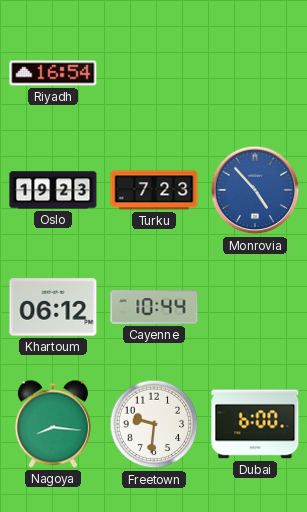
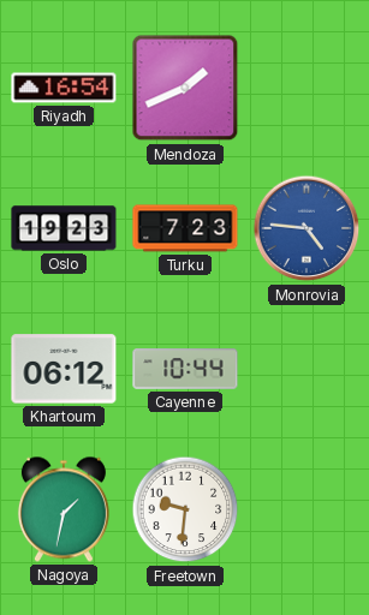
Mendoza: none -> 1:41 (185, 88)
Monrovia: 4:53 -> 4:46 (306, 228)
Nagoya: 8:16 -> 1:32 (64, 509)
Dubai: 6:00 -> none (255, 424)
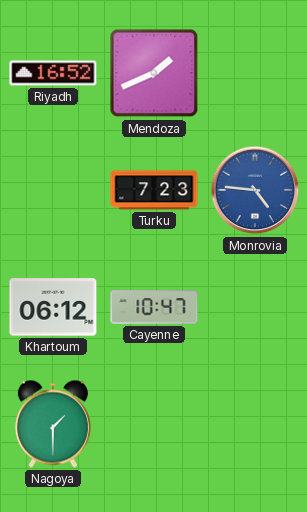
Riyadh: 16:54 -> 16:52 (53, 73)
Oslo: 19:23 -> none (64, 228)
Cayenne: 10:44 -> 10:47 (154, 307)
Nagoya: 1:32 -> 1:30 (53, 424)
Freetown: 9:31 -> none (185, 509)
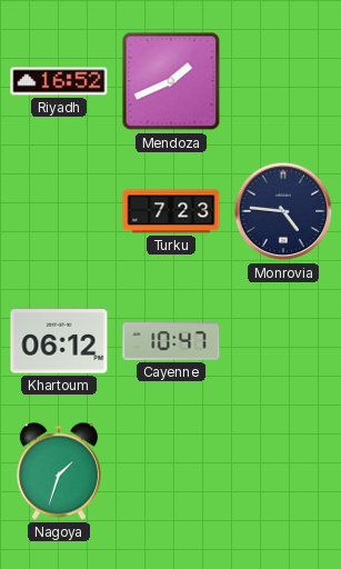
Monrovia dial: blue -> navy (283, 211)
Nagoya: 1:30 -> 1:33 (59, 471)
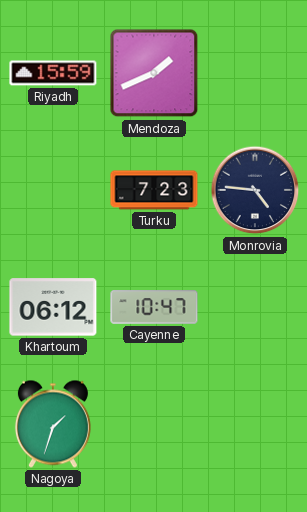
Riyadh: 16:52 -> 15:59 (53, 73)
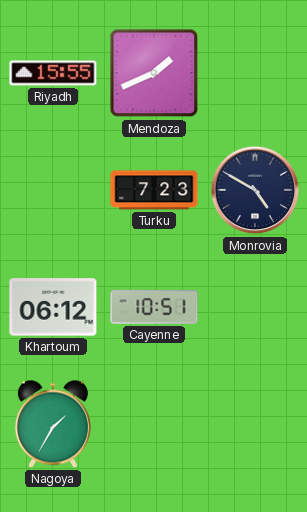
Riyadh: 15:59 -> 15:55 (53, 73)
Monrovia: 4:46 -> 4:50 (255, 190)
Cayenne: 10:47 -> 10:51 (154, 307)
Nagoya: 1:33 -> 1:35 (53, 424)
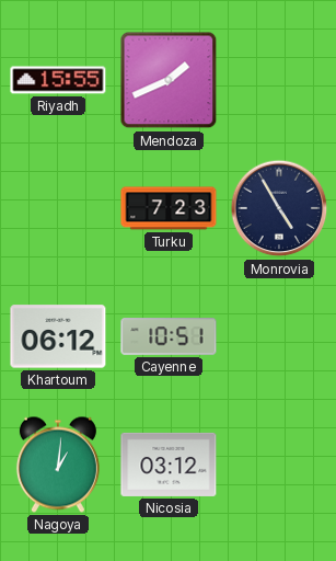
Monrovia: 4:50 -> 4:55 (279, 208)
Nagoya: 1:35 -> 1:01 (58, 465)
Nicosia: none -> 03:12 (169, 465)
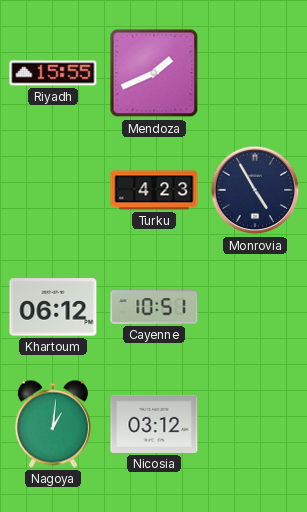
Turku: 7:23 -> 4:23 (154, 190)
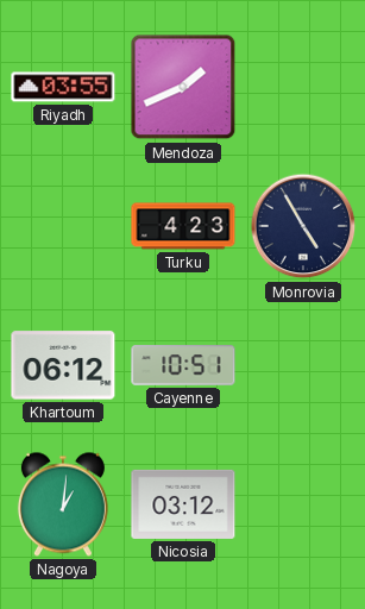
Riyadh: 15:55 -> 03:55 (63, 87)
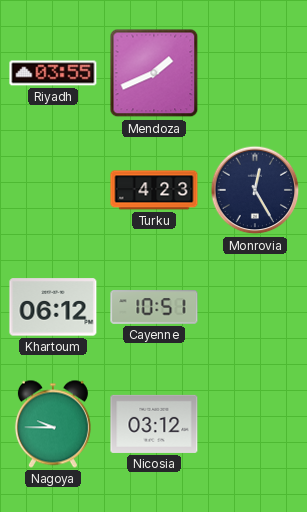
Monrovia: 4:55 -> 12:25 (255, 190)
Nagoya: 1:01 -> 9:45 (53, 424)
